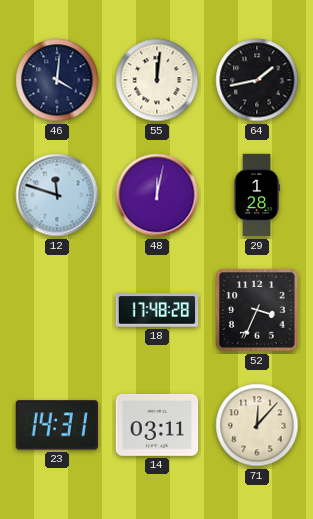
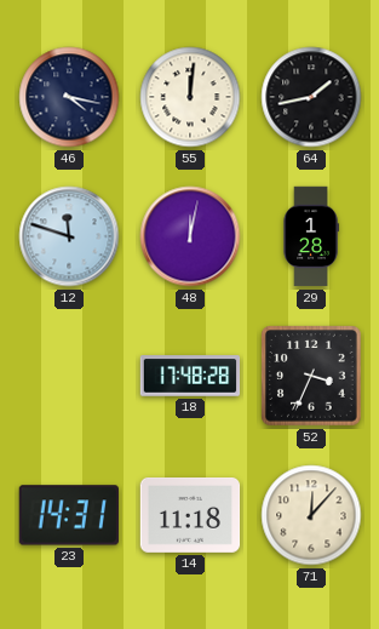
46: 4:01 -> 4:17 (69, 97)
14: 03:11 -> 11:18 (190, 515)
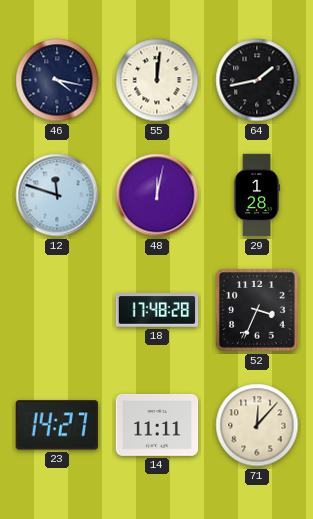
23: 14:31 -> 14:27 (57, 425)
14: 11:18 -> 11:11 (157, 425)
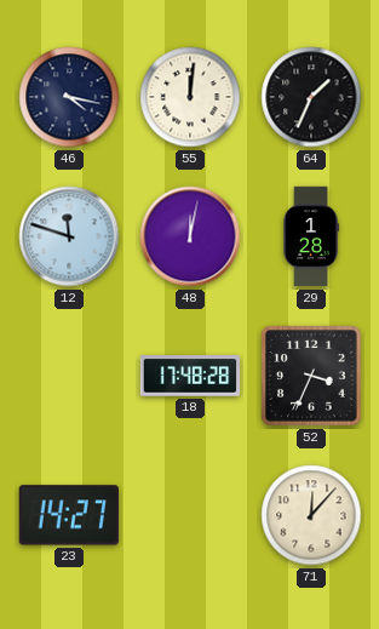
64: 1:43 -> 1:34 (311, 97)
14: 11:11 -> none (157, 425)
